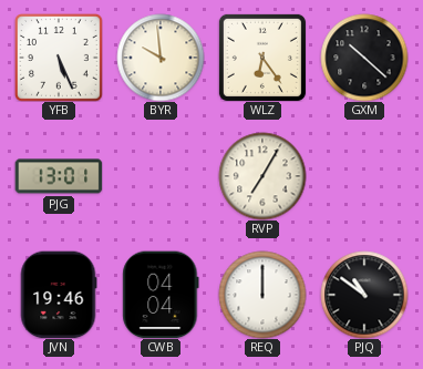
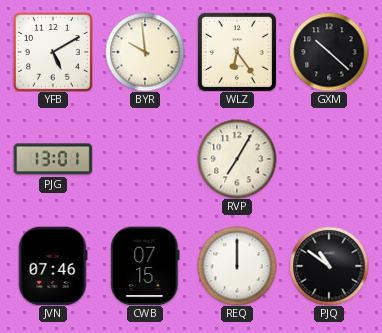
YFB: 5:26 -> 5:10 (53, 52)
JVN: 19:46 -> 07:46 (53, 266)
CWB: 04:04 -> 07:15 (145, 266)
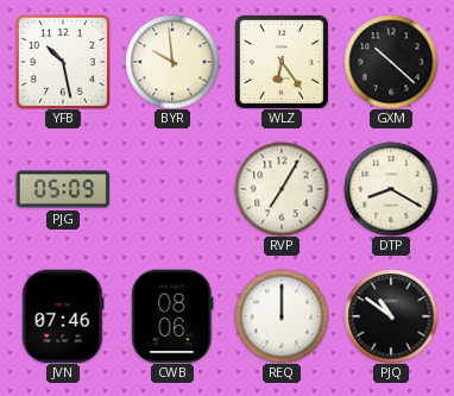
YFB: 5:10 -> 10:28 (63, 62)
PJG: 13:01 -> 05:09 (63, 189)
DTP: none -> 8:20 (391, 189)
CWB: 07:15 -> 08:06 (172, 316)
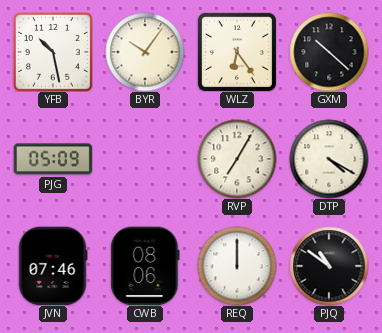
BYR: 9:59 -> 10:06 (145, 52)
DTP: 8:20 -> 4:20 (329, 159)
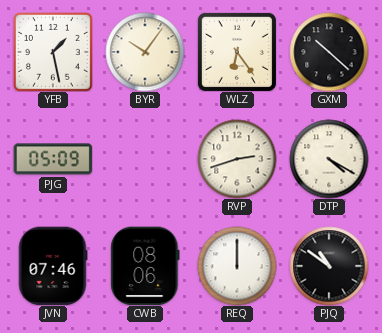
YFB: 10:28 -> 1:28 (53, 52)
RVP: 7:05 -> 2:42 (237, 159)
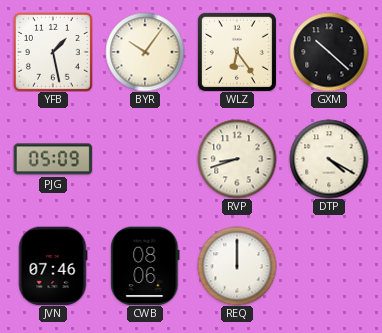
RVP: 2:42 -> 8:42 (237, 159)
PJQ: 10:51 -> none (329, 266)
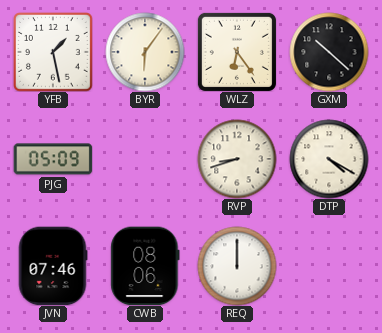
BYR: 10:06 -> 6:06 (145, 52)
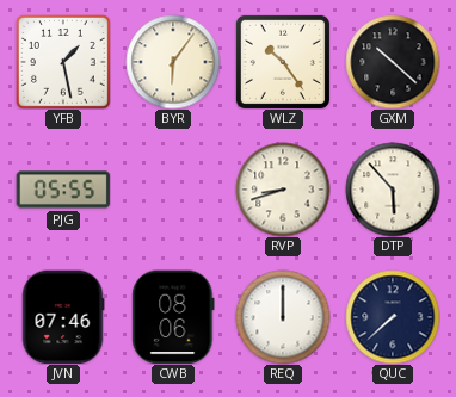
WLZ: 6:24 -> 10:24 (283, 62)
PJG: 05:09 -> 05:55 (63, 190)
DTP: 4:20 -> 5:53 (393, 190)
QUC: none -> 7:38 (393, 317)
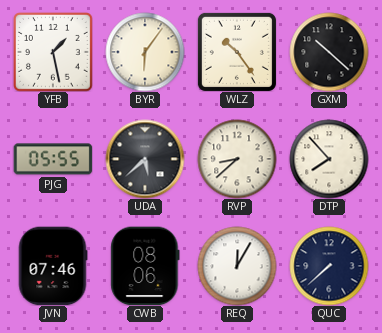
UDA: none -> 5:38 (145, 159)
RVP: 8:42 -> 8:38 (237, 159)
DTP: 5:53 -> 7:53 (329, 159)
REQ: 12:00 -> 12:05 (237, 266)
